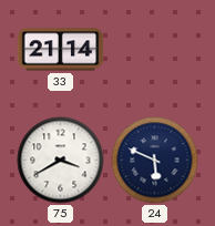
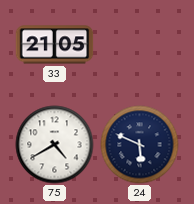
33: 21:14 -> 21:05 (55, 45)
75: 3:40 -> 4:40 (55, 145)
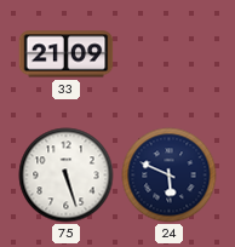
33: 21:05 -> 21:09 (67, 54)
75: 4:40 -> 5:27 (67, 176)
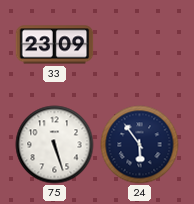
33: 21:09 -> 23:09 (55, 45)
24: 5:49 -> 5:54 (140, 145)
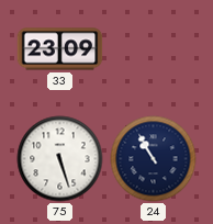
24: 5:54 -> 10:55 (154, 159)
